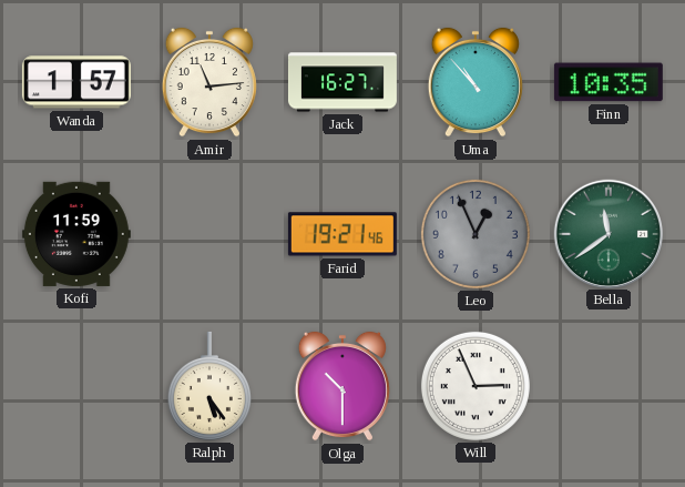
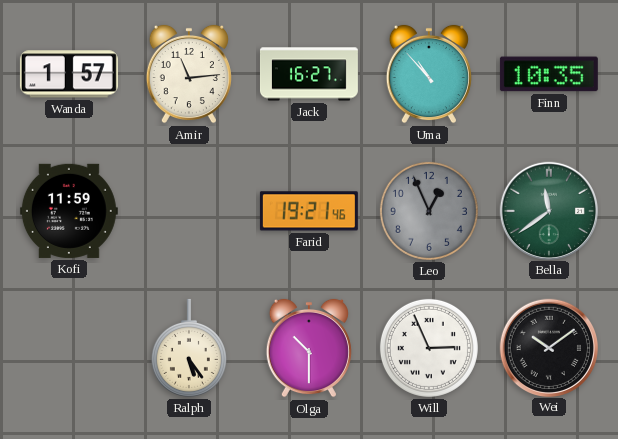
Wei: none -> 10:09 (548, 347)
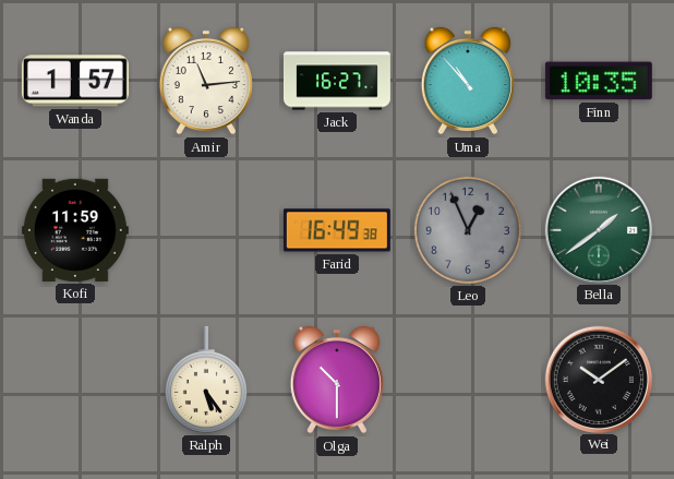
Farid: 19:21 -> 16:49 (337, 230)
Bella: 11:39 -> 1:39 (598, 229)
Will: 2:56 -> none (429, 348)
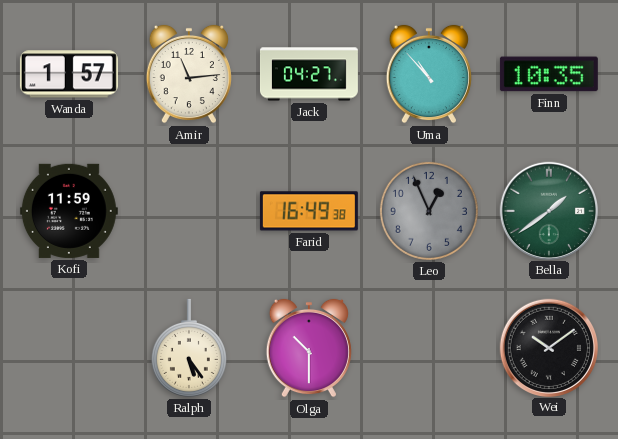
Jack: 16:27 -> 04:27 (309, 74)
